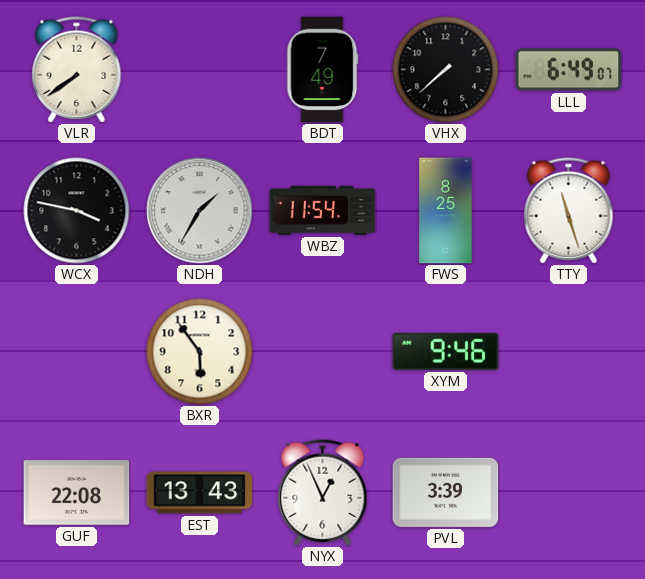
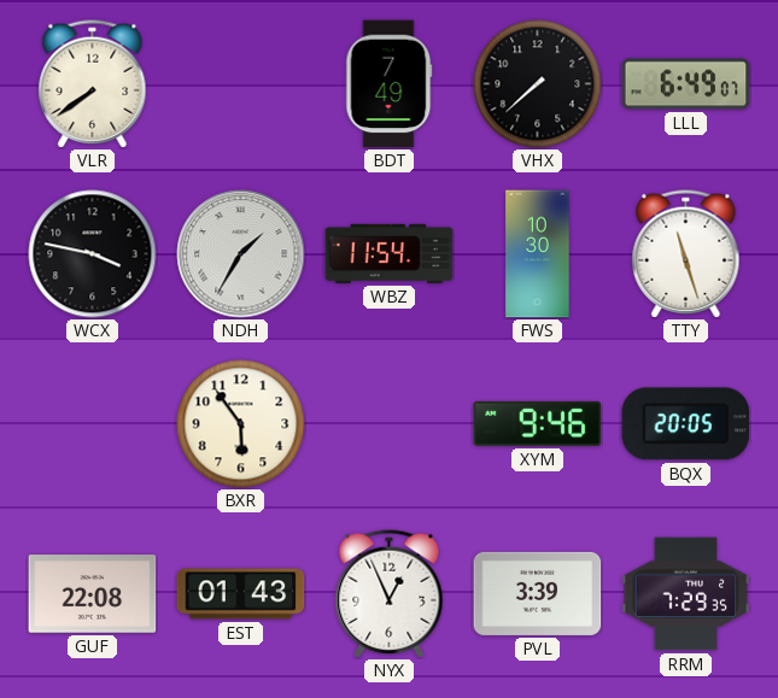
FWS: 8:25 -> 10:30 (538, 254)
BQX: none -> 20:05 (686, 424)
EST: 13:43 -> 01:43 (241, 594)
RRM: none -> 7:29 (686, 594)
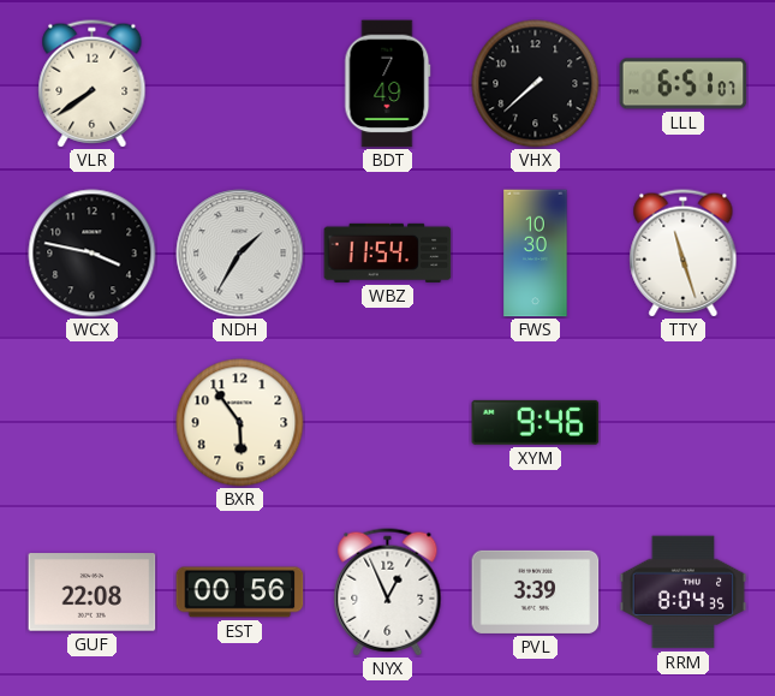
LLL: 6:49 -> 6:51 (684, 84)
BQX: 20:05 -> none (686, 424)
EST: 01:43 -> 00:56 (240, 593)
RRM: 7:29 -> 8:04 (684, 593)
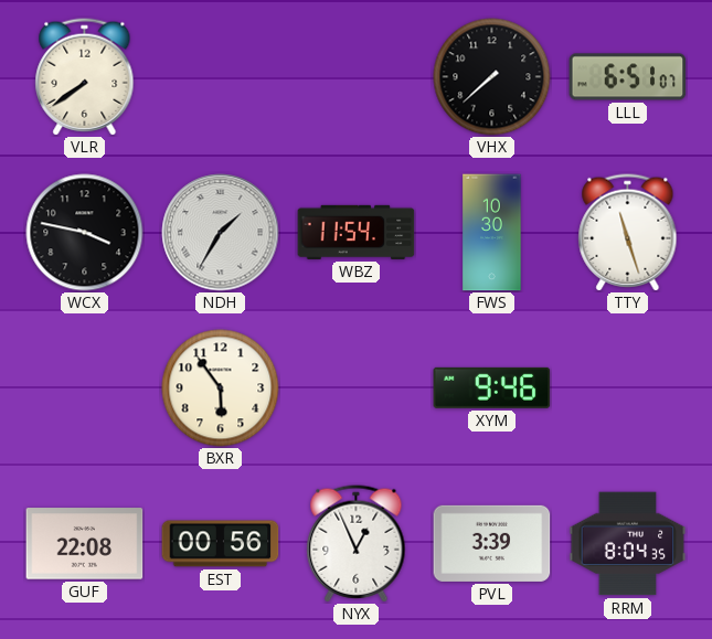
BDT: 7:49 -> none (388, 84)
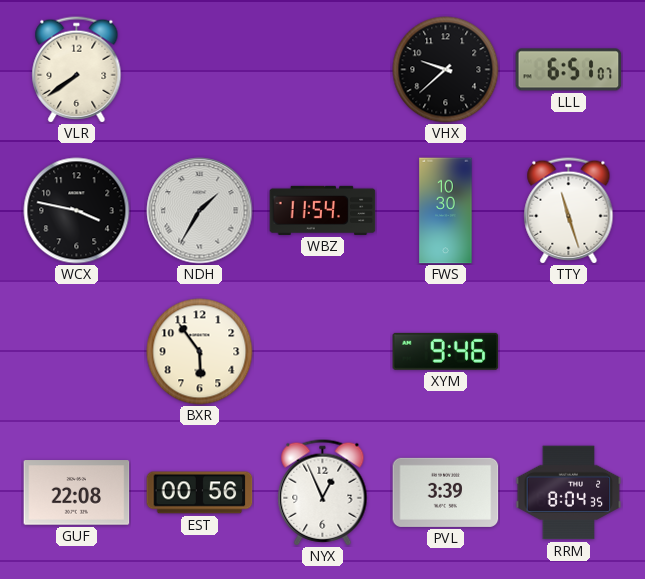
VHX: 7:38 -> 9:38 (446, 70)
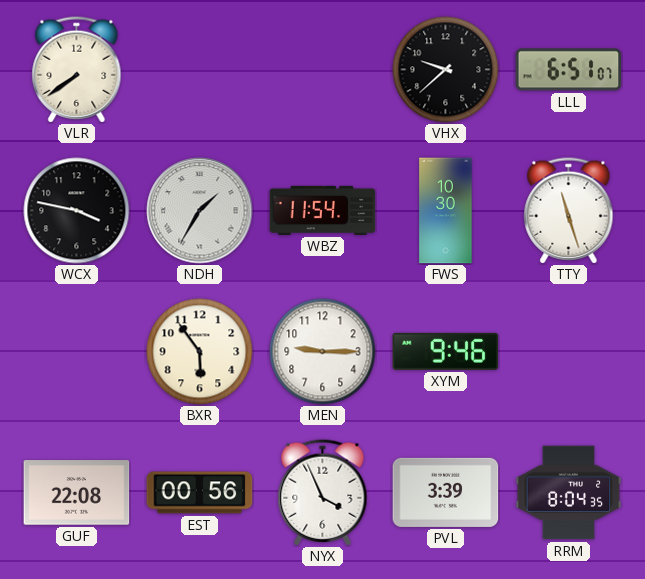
MEN: none -> 9:15 (323, 352)
NYX: 12:56 -> 3:56 (323, 493)
